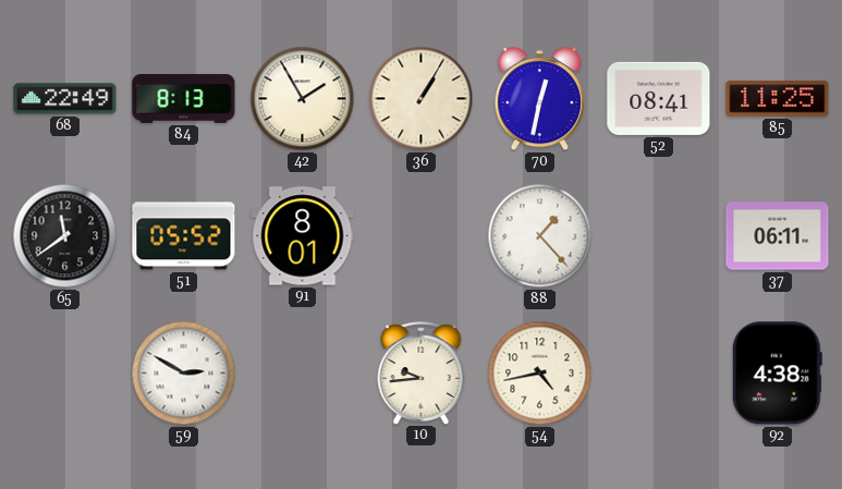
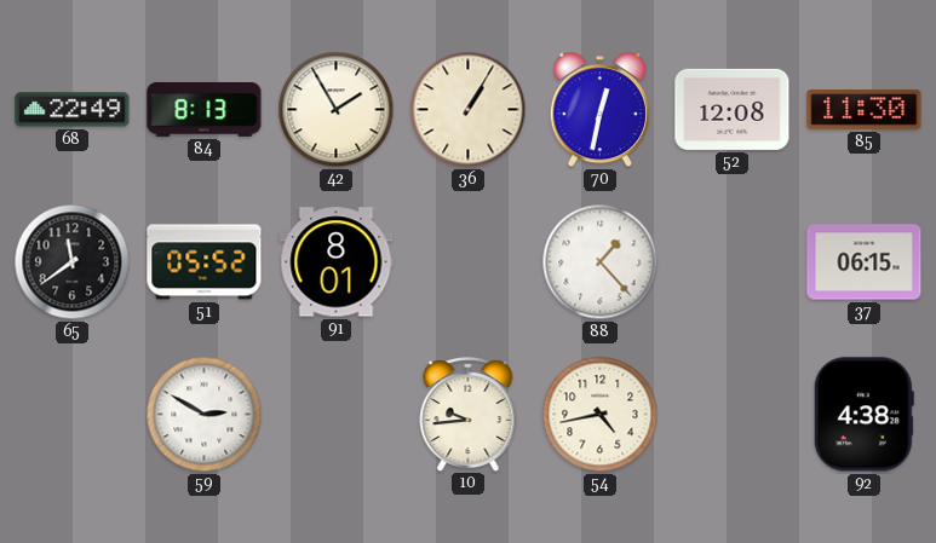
52: 08:41 -> 12:08 (733, 109)
85: 11:25 -> 11:30 (865, 110)
37: 06:11 -> 06:15 (865, 262)
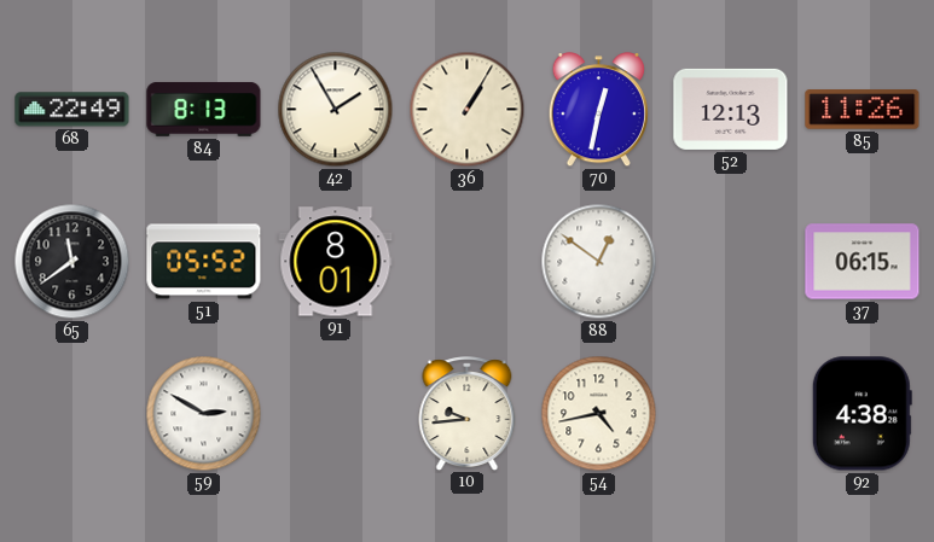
52: 12:08 -> 12:13 (731, 109)
85: 11:30 -> 11:26 (863, 110)
88: 1:23 -> 12:51 (599, 262)
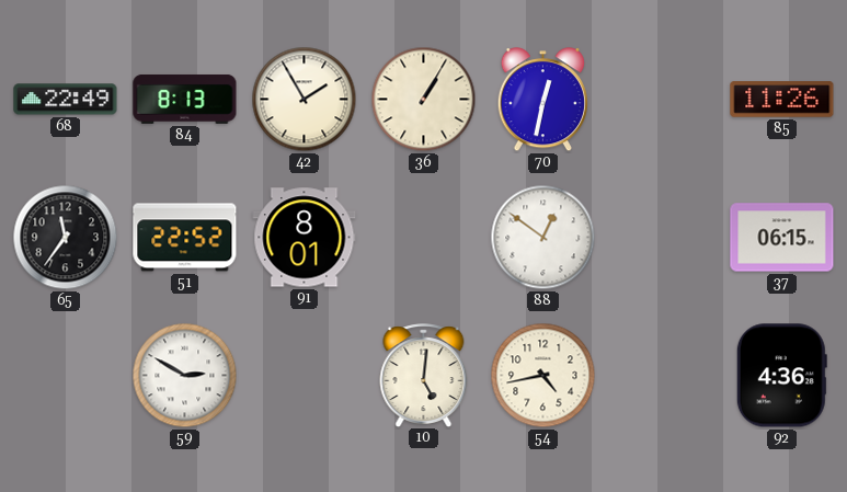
52: 12:13 -> none (731, 109)
65: 11:39 -> 11:36 (66, 238)
51: 05:52 -> 22:52 (185, 238)
10: 9:44 -> 5:01 (424, 375)
92: 4:38 -> 4:36 (781, 376)
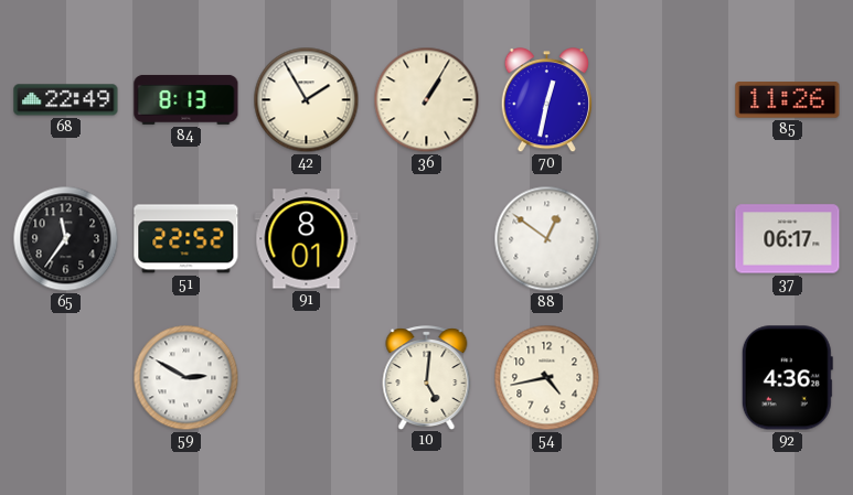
37: 06:15 -> 06:17 (788, 239)
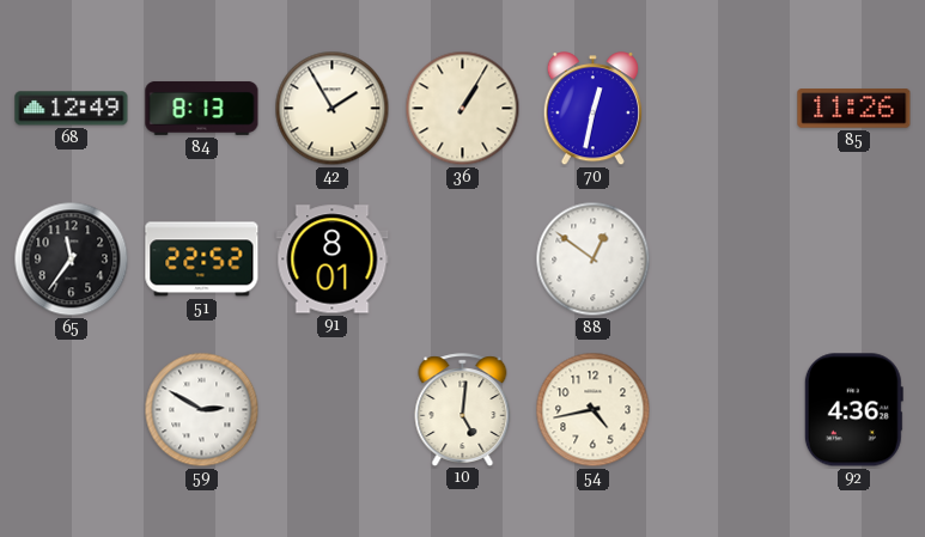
68: 22:49 -> 12:49 (72, 109)
37: 06:17 -> none (788, 239)
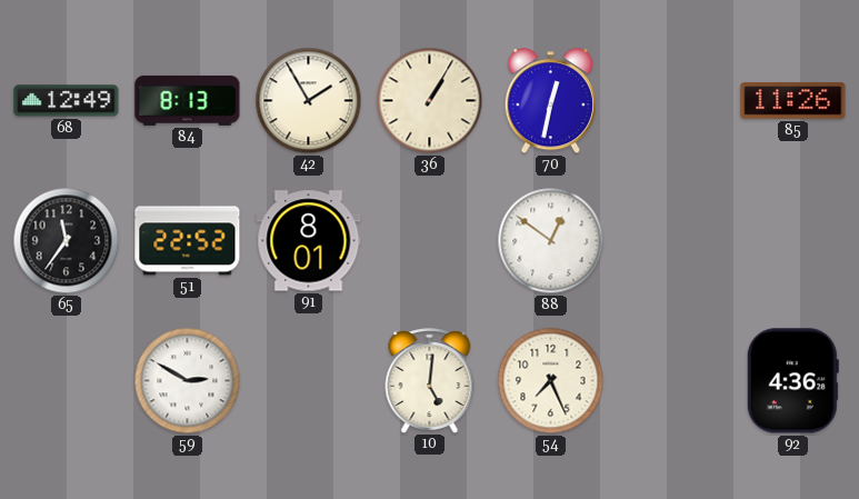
54: 4:43 -> 7:26 (551, 381)
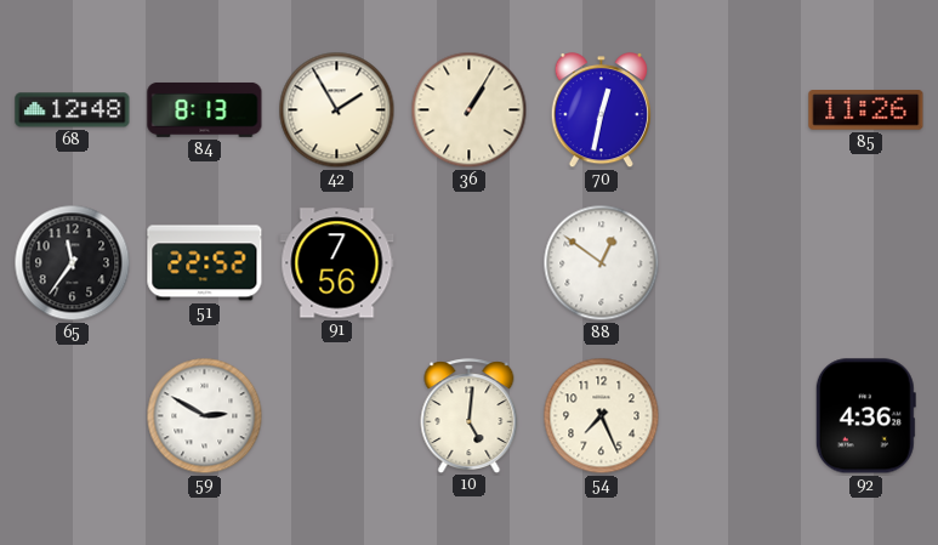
68: 12:49 -> 12:48 (73, 110)
91: 8:01 -> 7:56 (337, 263)
